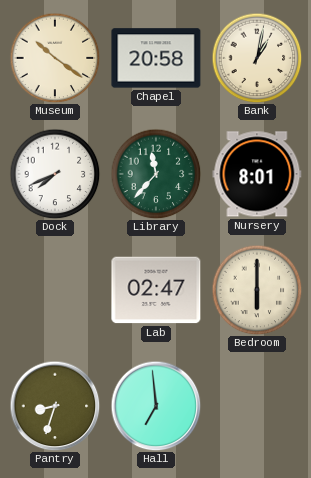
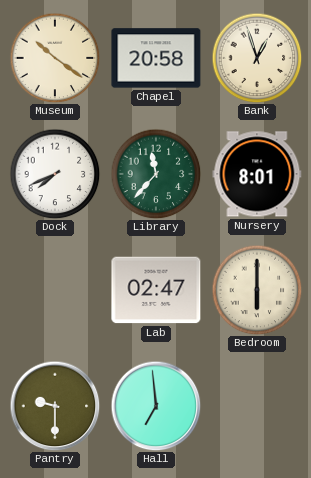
Bank: 1:02 -> 12:57 (257, 58)
Pantry: 8:33 -> 9:30 (55, 406)
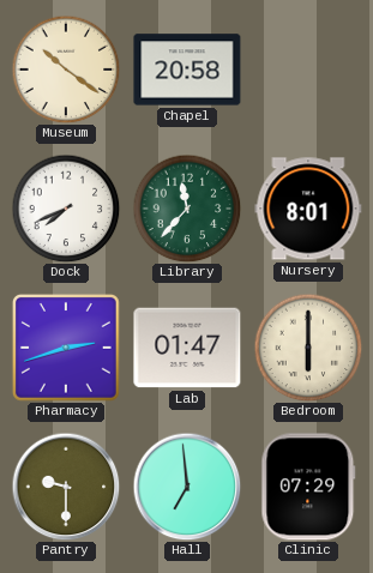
Bank: 12:57 -> none (257, 58)
Pharmacy: none -> 2:42 (66, 348)
Lab: 02:47 -> 01:47 (187, 348)
Clinic: none -> 07:29 (308, 487)
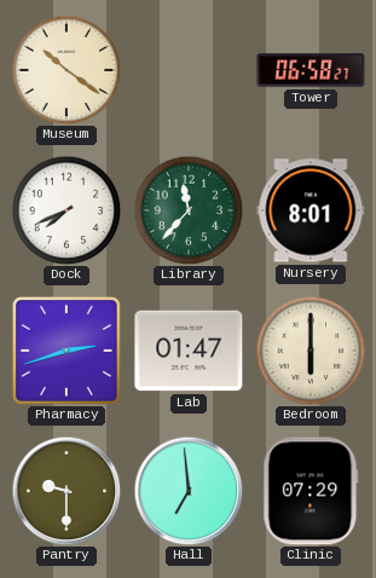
Chapel: 20:58 -> none (187, 70)
Tower: none -> 06:58 (311, 70)
